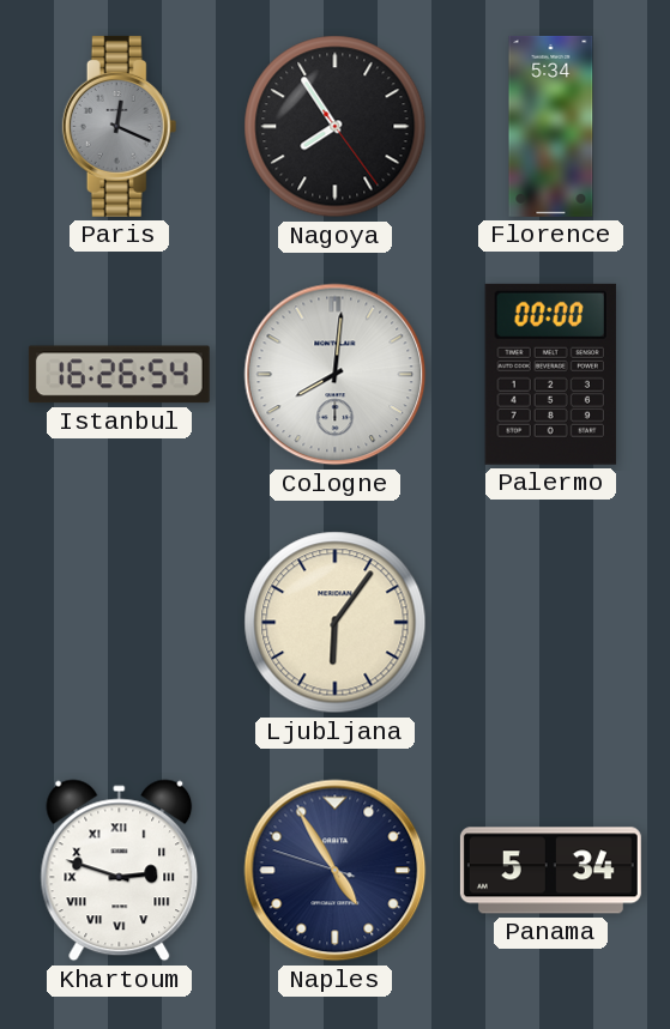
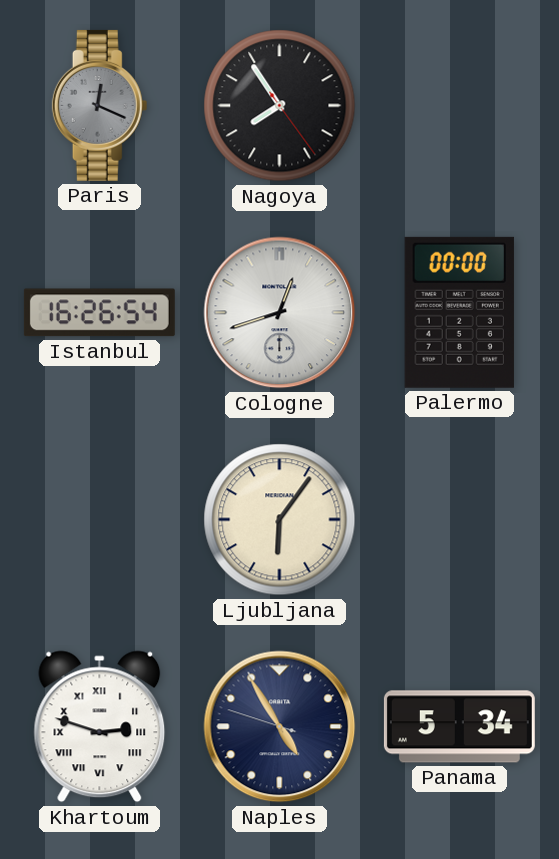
Florence: 5:34 -> none (551, 126)
Cologne: 8:01 -> 12:42 (280, 313)
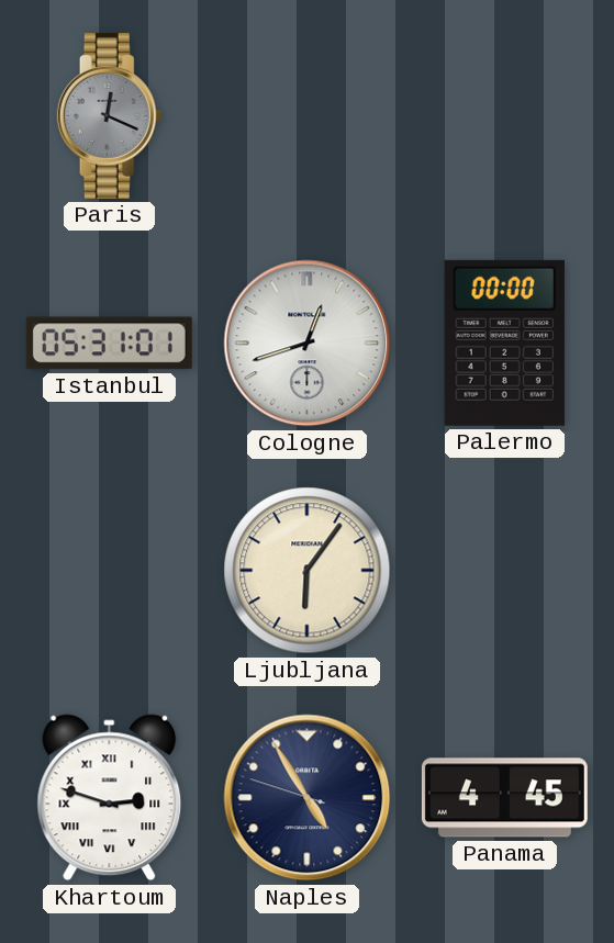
Nagoya: 7:54 -> none (280, 106)
Istanbul: 16:26 -> 05:31 (109, 344)
Panama: 5:34 -> 4:45 (504, 798)
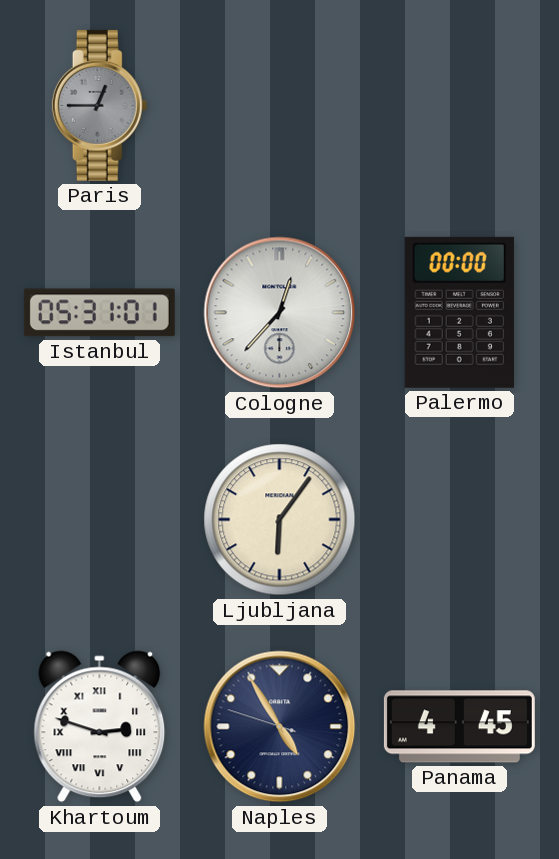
Paris: 12:19 -> 12:45 (100, 105)
Cologne: 12:42 -> 12:37 (280, 313)
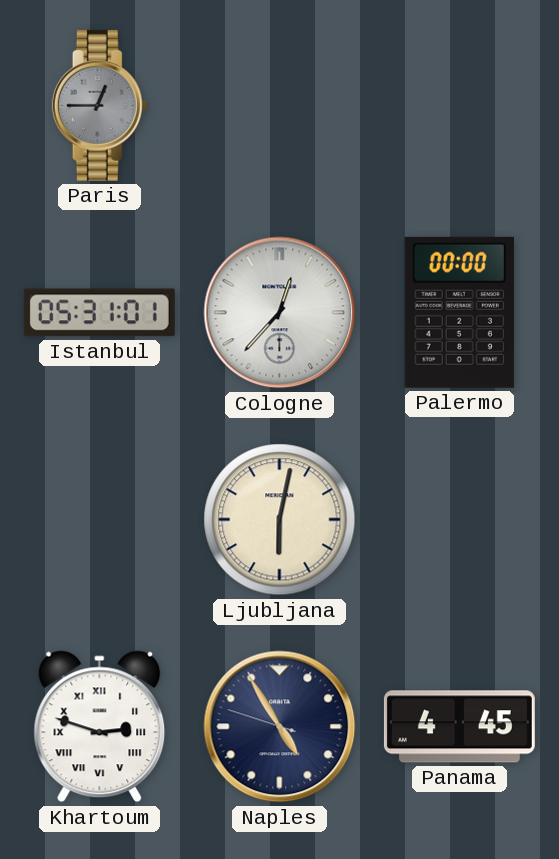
Ljubljana: 6:06 -> 6:02 (280, 520)
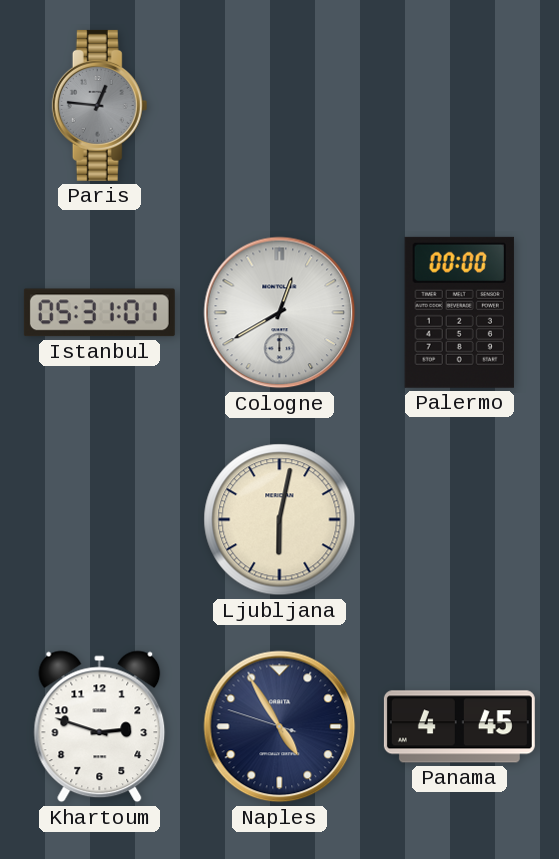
Paris: 12:45 -> 12:46 (100, 105)
Cologne: 12:37 -> 12:40 (280, 313)
Khartoum numerals: Roman -> Arabic (100, 727)
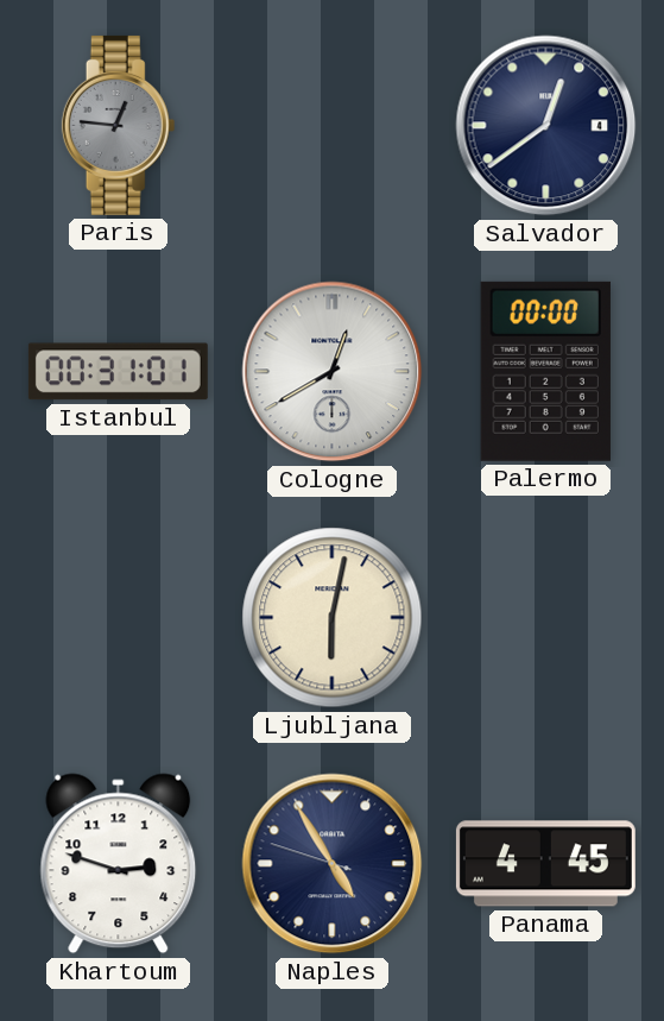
Salvador: none -> 12:39 (546, 126)
Istanbul: 05:31 -> 00:31 (118, 372)
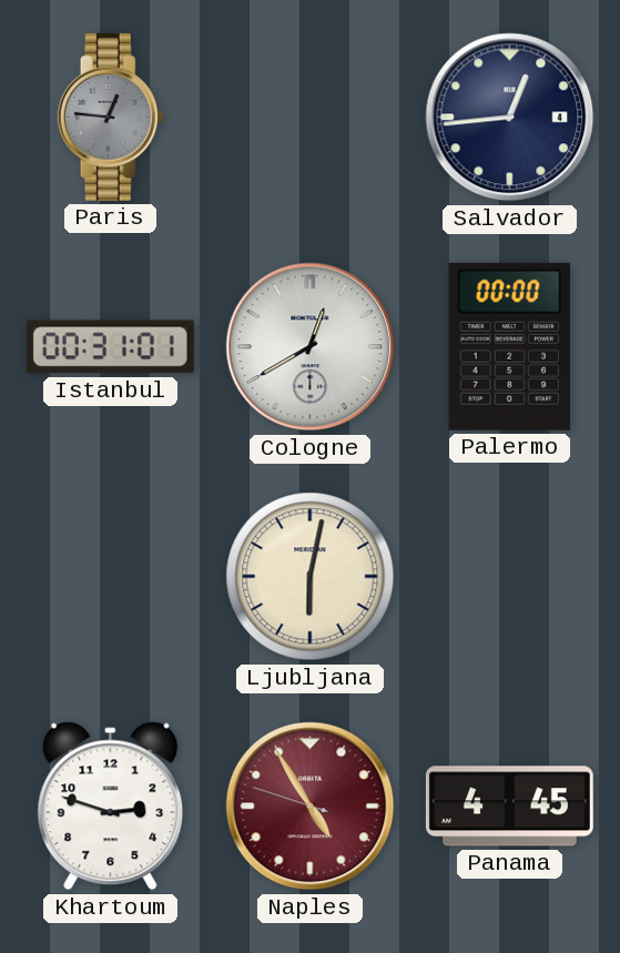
Salvador: 12:39 -> 12:44 (510, 118)
Naples dial: navy -> burgundy (311, 807)
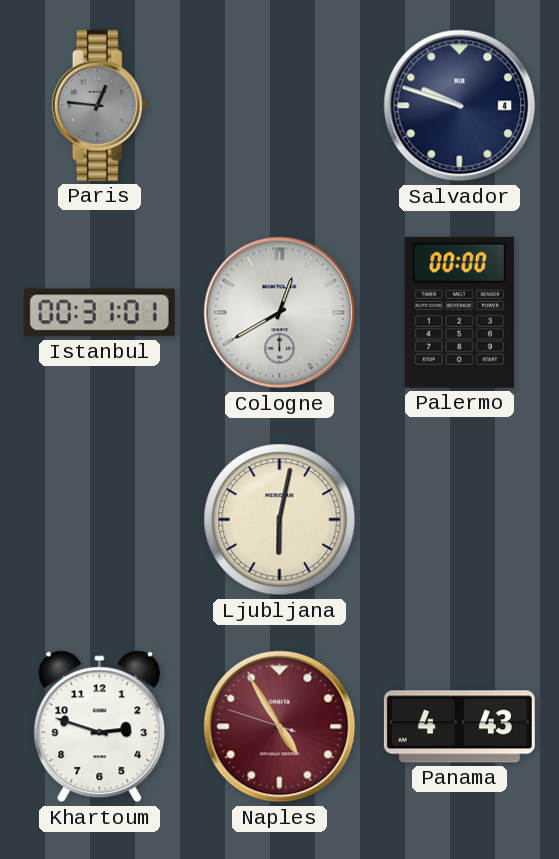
Salvador: 12:44 -> 9:48 (460, 106)
Panama: 4:45 -> 4:43 (459, 727)
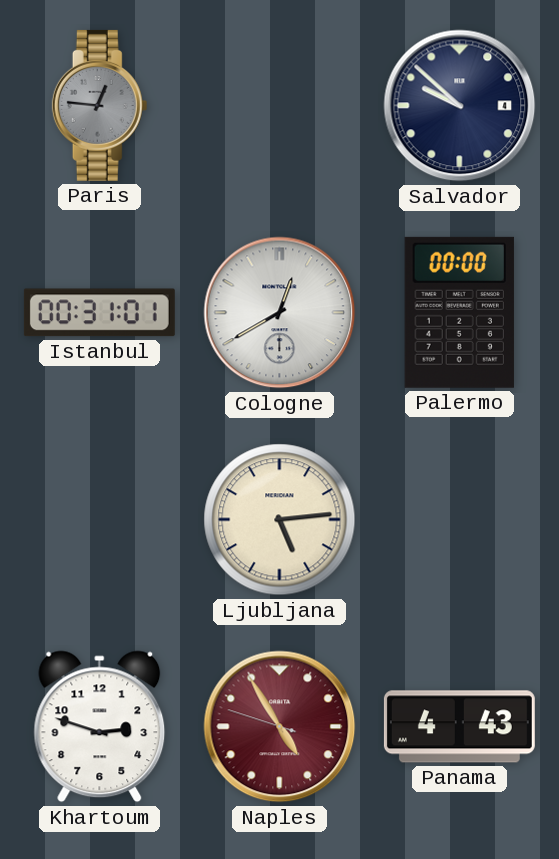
Salvador: 9:48 -> 9:52 (460, 106)
Ljubljana: 6:02 -> 5:14 (280, 520)
